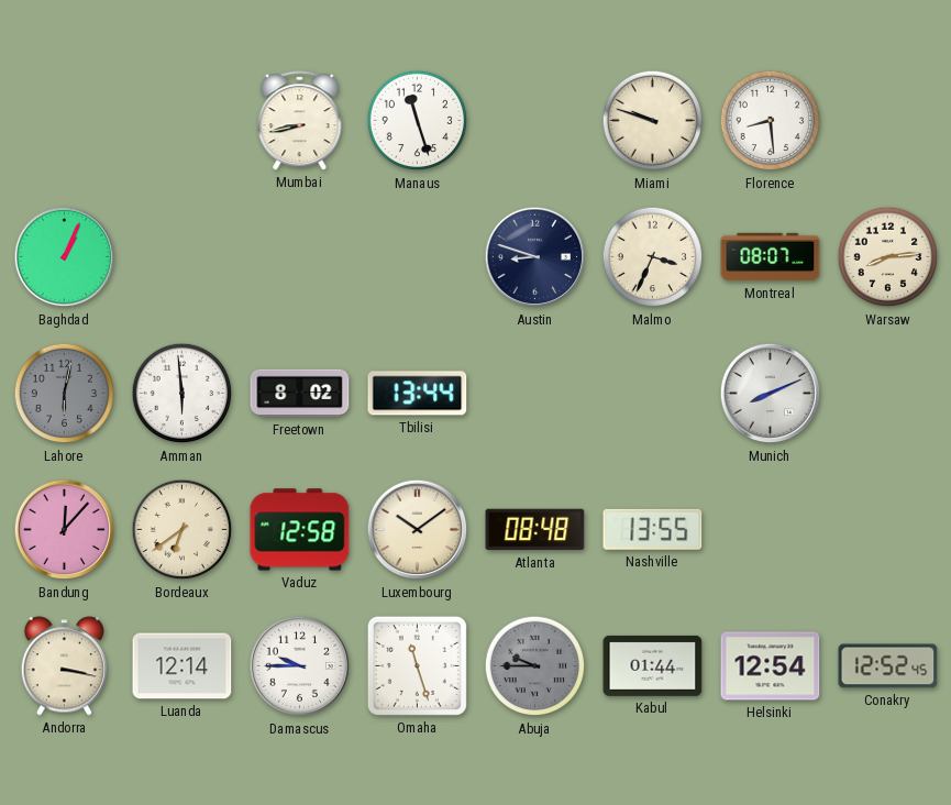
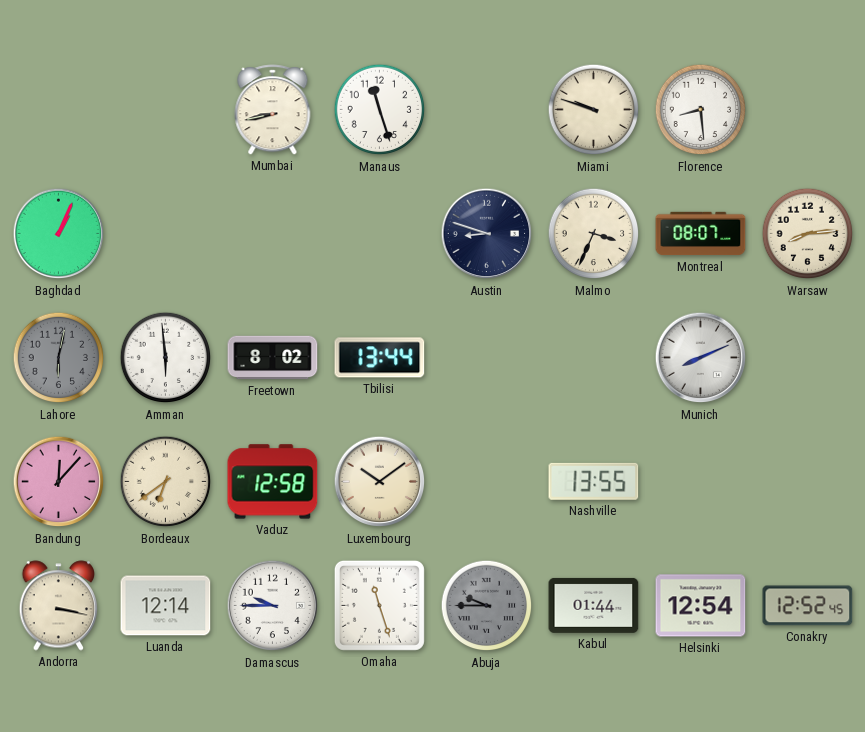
Atlanta: 08:48 -> none (535, 530)
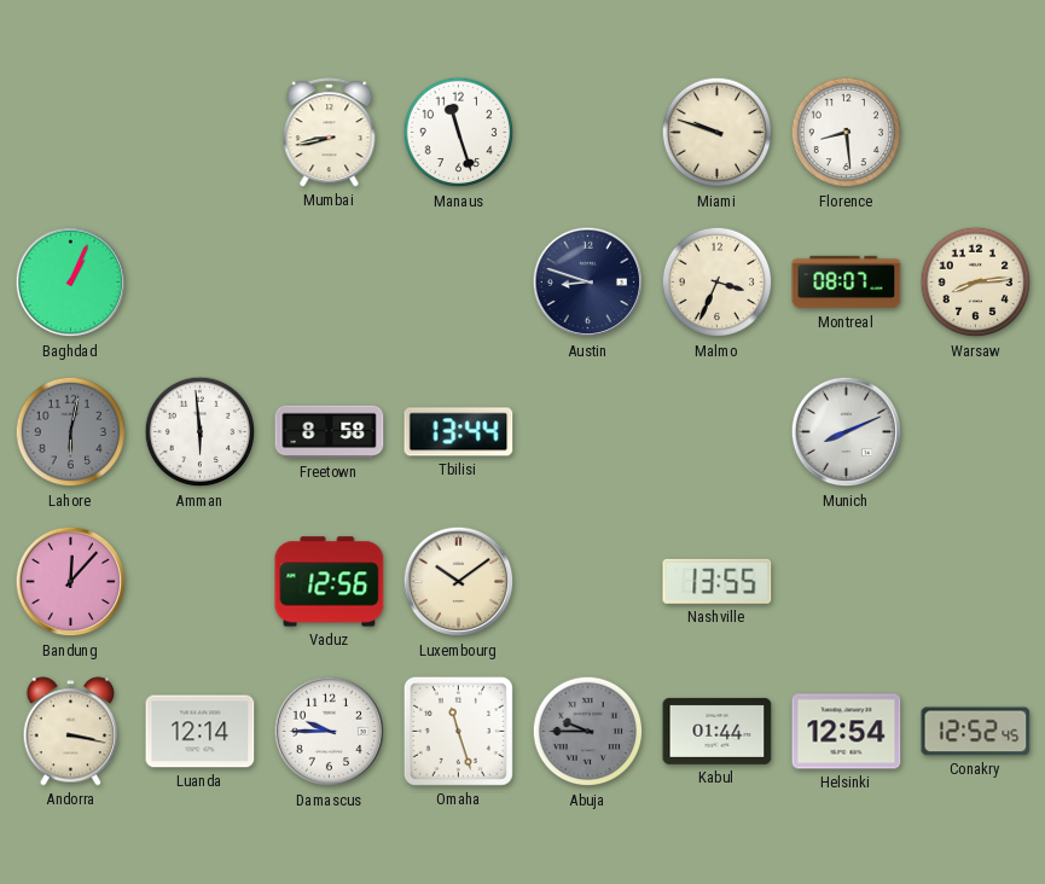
Freetown: 8:02 -> 8:58 (330, 432)
Bordeaux: 6:39 -> none (166, 482)
Vaduz: 12:58 -> 12:56 (330, 582)
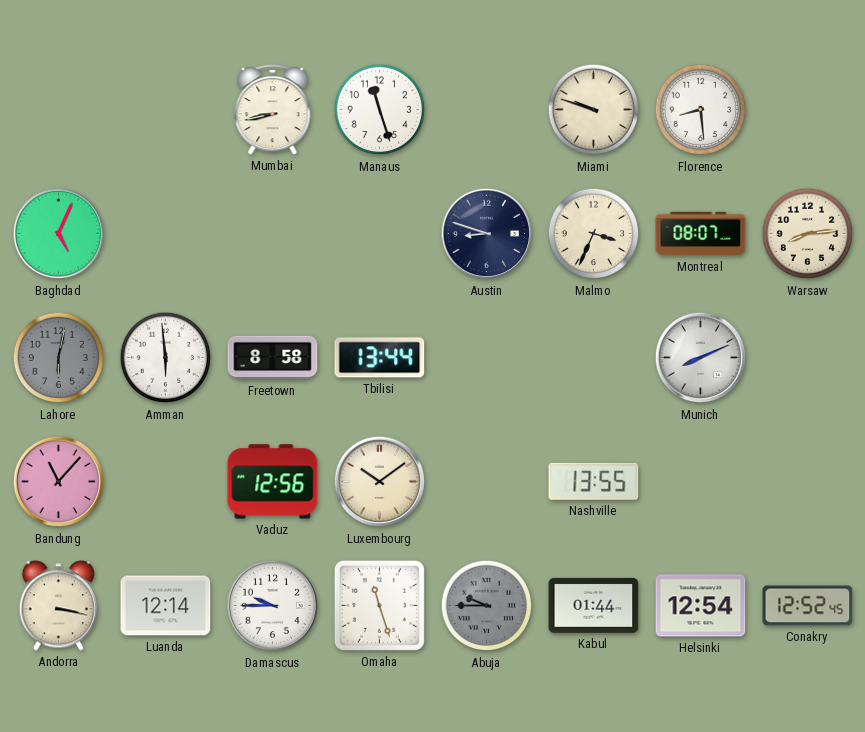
Baghdad: 1:04 -> 5:04 (59, 234)
Bandung: 12:07 -> 11:07 (59, 482)
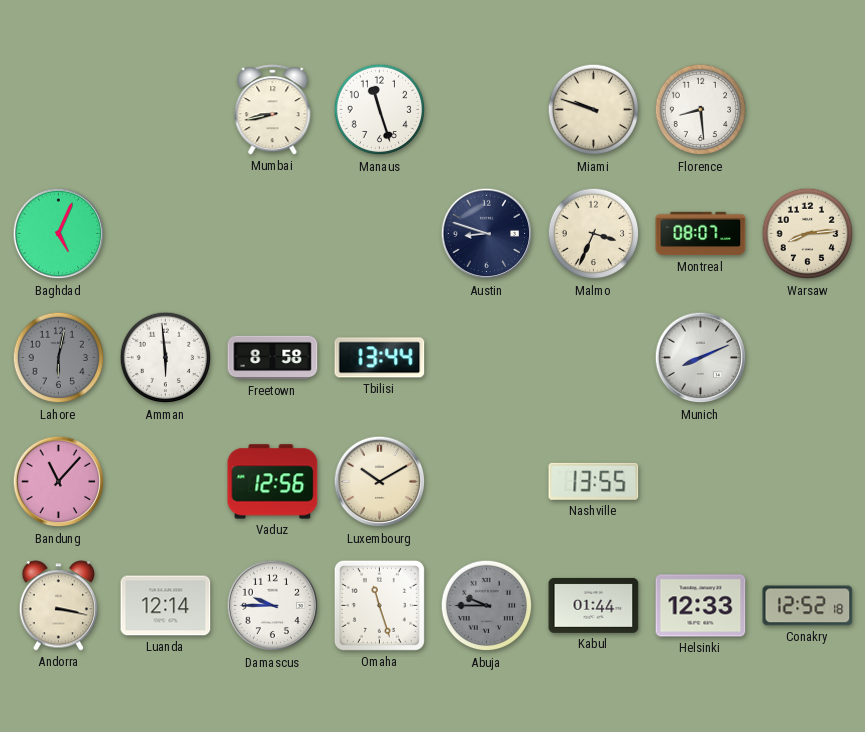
Luxembourg: 10:09 -> 10:10 (380, 482)
Helsinki: 12:54 -> 12:33 (701, 606)
Conakry: 12:52:45 -> 12:52:18 (808, 606)
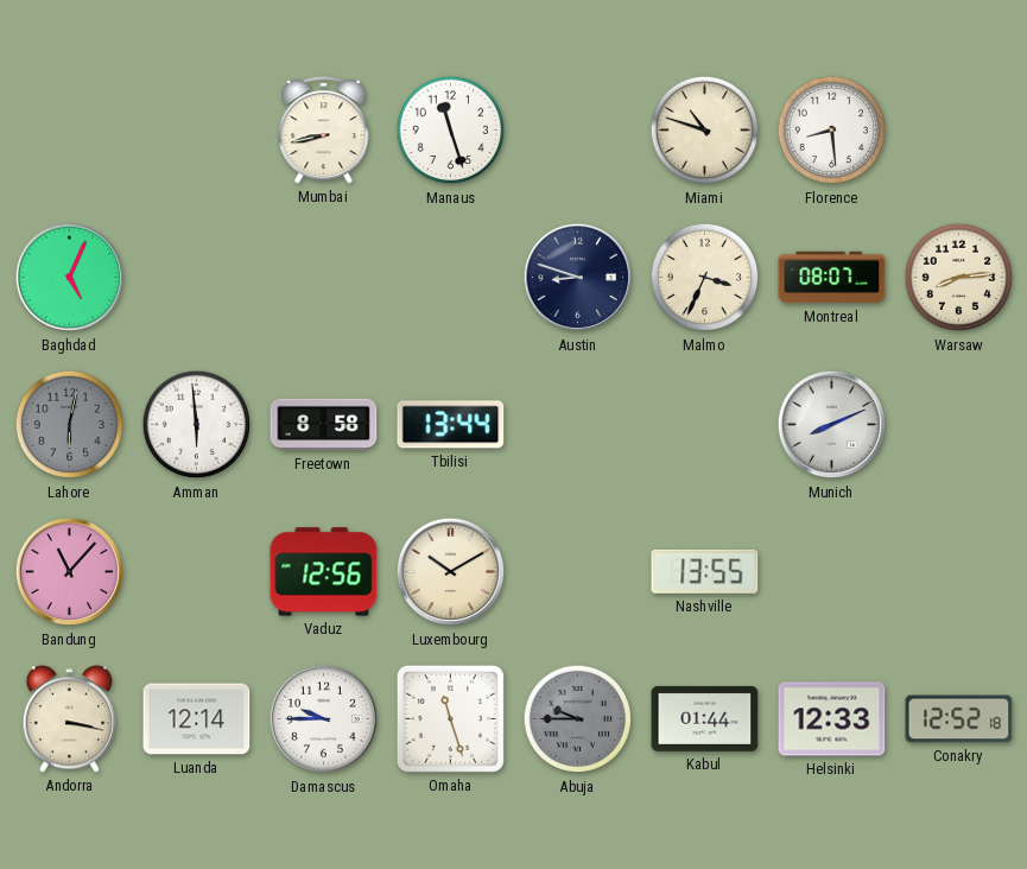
Miami: 9:48 -> 10:48 (705, 131)
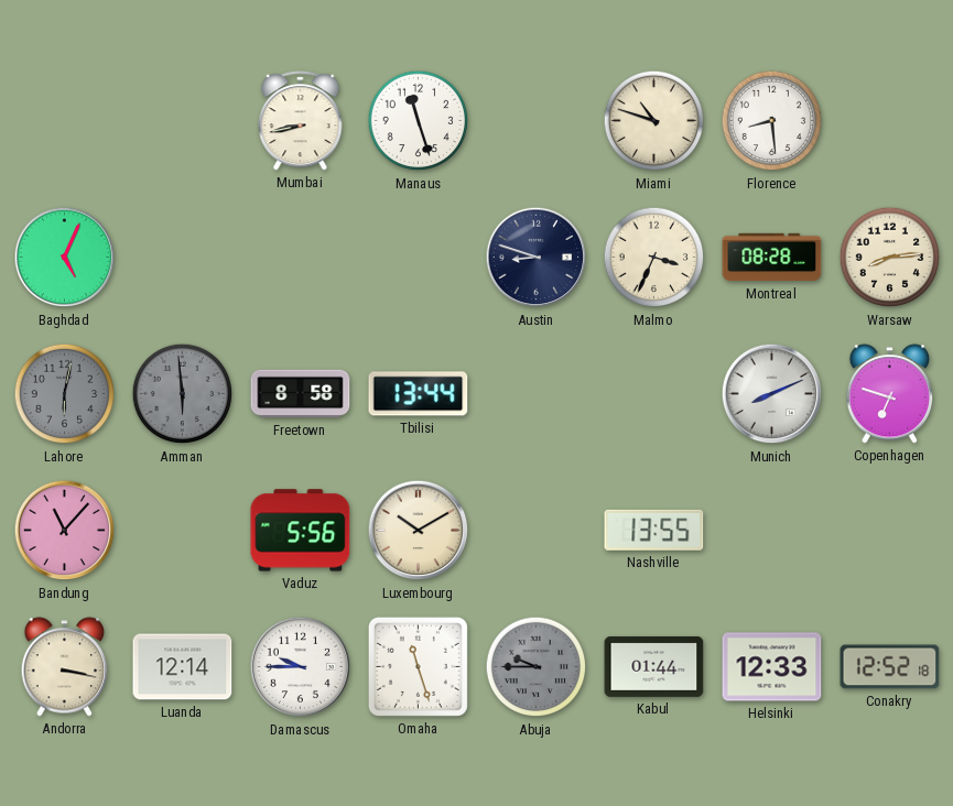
Montreal: 08:07 -> 08:28 (772, 258)
Amman dial: white -> grey (183, 394)
Copenhagen: none -> 6:48 (890, 394)
Vaduz: 12:56 -> 5:56 (301, 531)
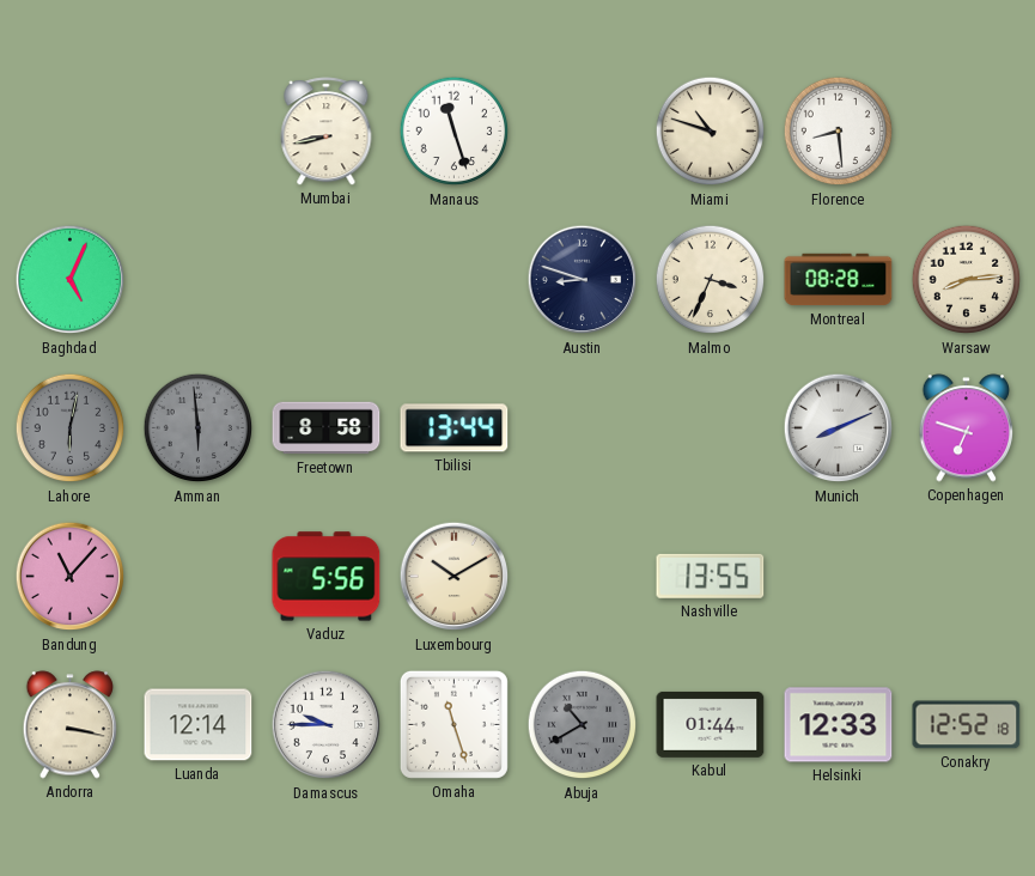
Abuja: 9:45 -> 10:40 (583, 725)
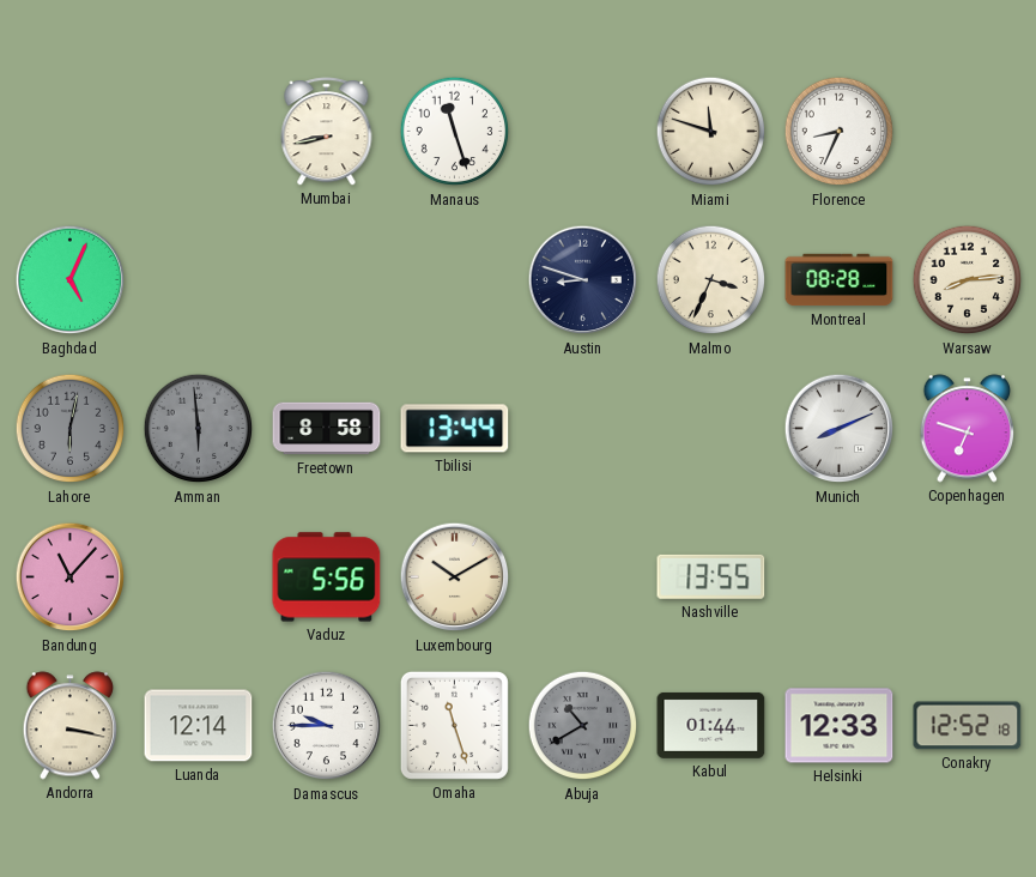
Miami: 10:48 -> 11:48 (711, 132)
Florence: 8:29 -> 8:34 (840, 132)
